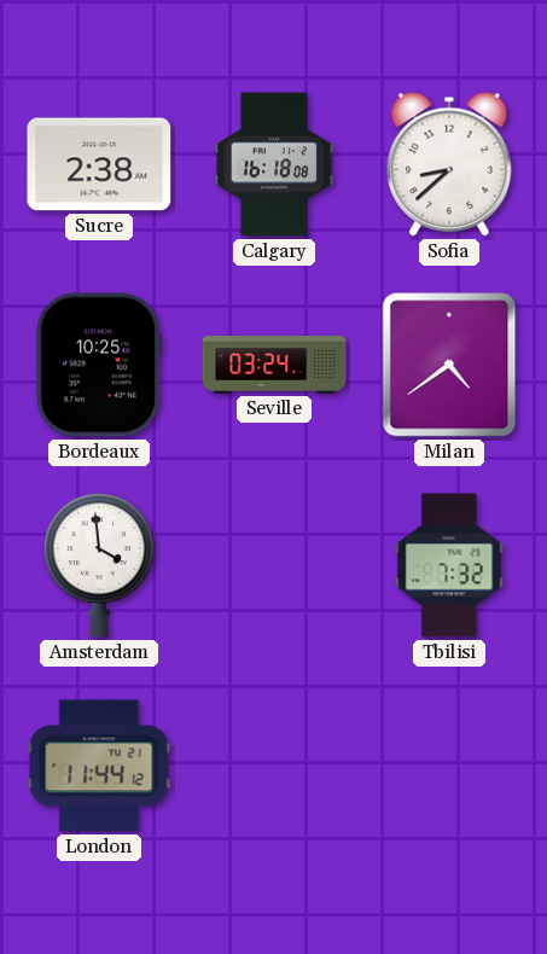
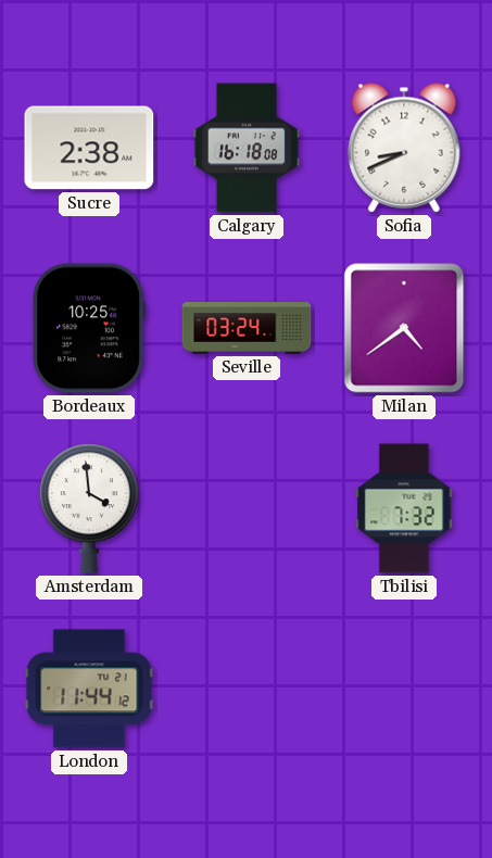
Sofia: 8:38 -> 8:41 (404, 148)
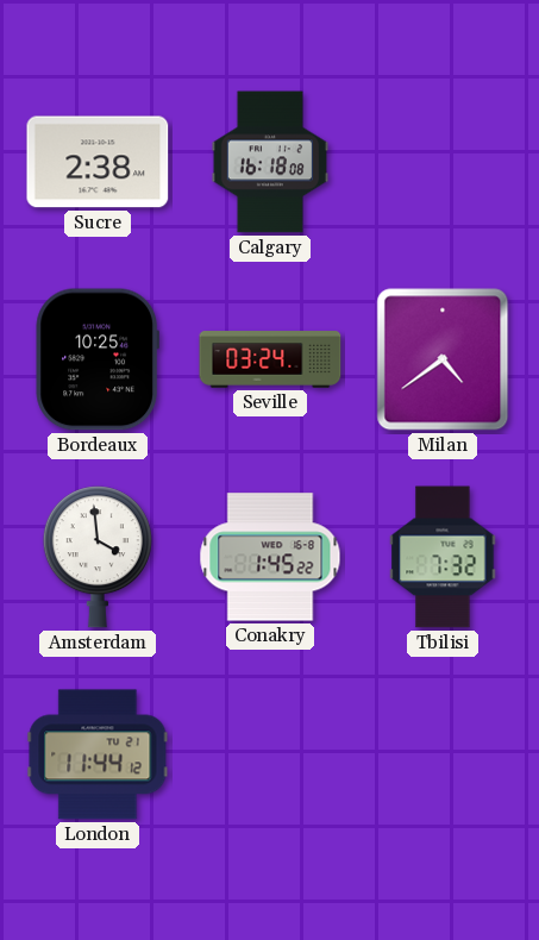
Sofia: 8:41 -> none (404, 148)
Conakry: none -> 1:45 (270, 557)
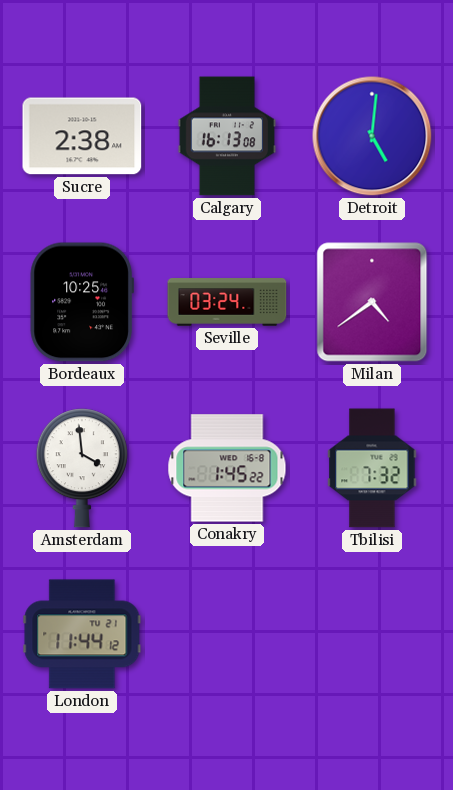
Calgary: 16:18 -> 16:13 (227, 136)
Detroit: none -> 5:01 (372, 136)
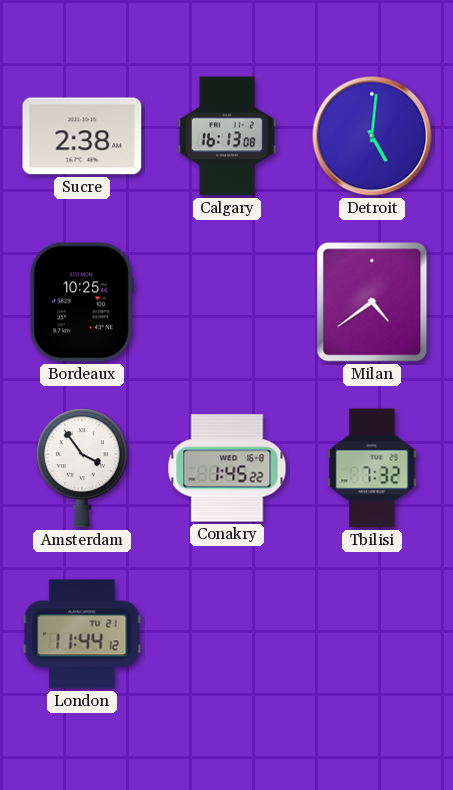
Seville: 03:24 -> none (227, 302)
Amsterdam: 3:59 -> 3:54 (82, 468)
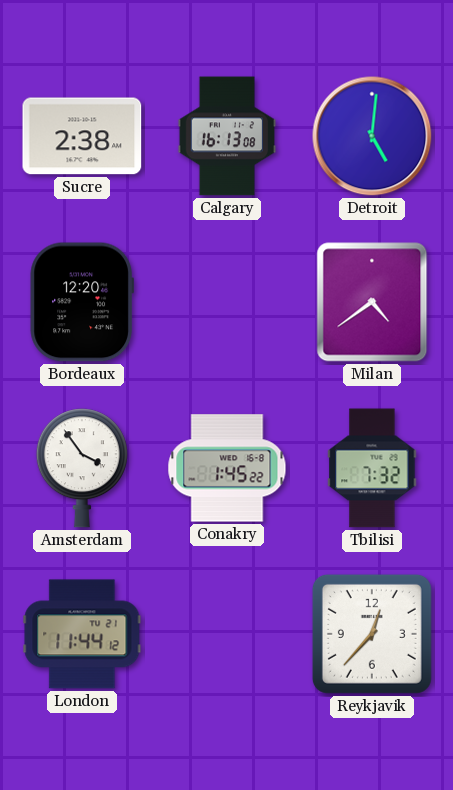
Bordeaux: 10:25 -> 12:20 (81, 302)
Reykjavik: none -> 12:37 (372, 634)
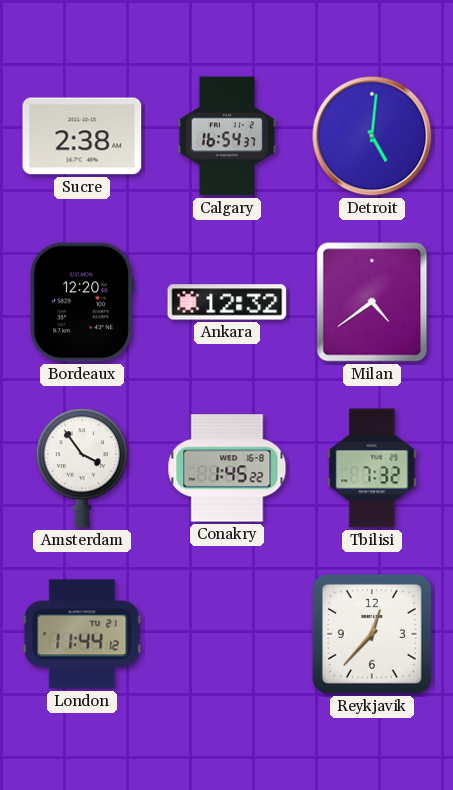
Calgary: 16:13 -> 16:54 (227, 136)
Ankara: none -> 12:32 (227, 302)
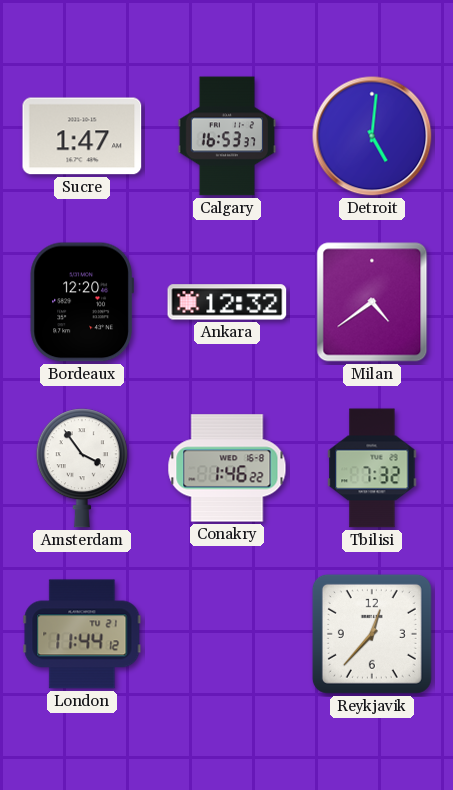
Sucre: 2:38 -> 1:47 (82, 136)
Calgary: 16:54 -> 16:53 (227, 136)
Conakry: 1:45 -> 1:46 (227, 468)
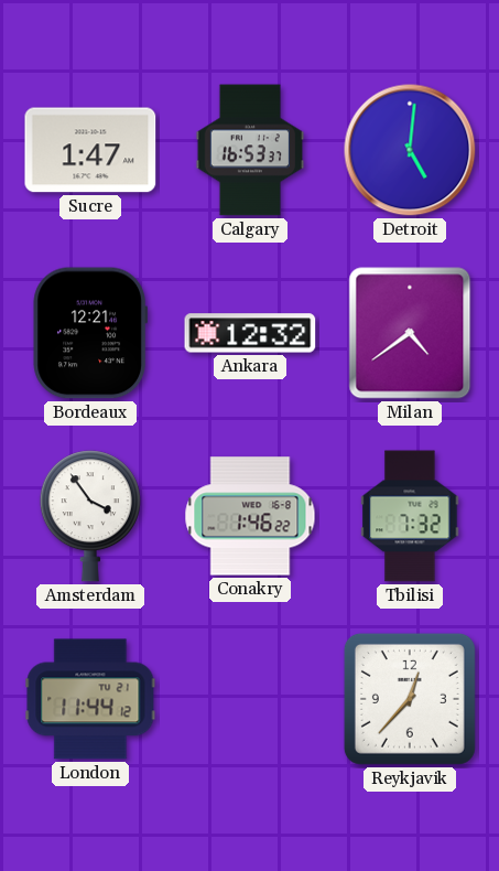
Bordeaux: 12:20 -> 12:21 (89, 333)
